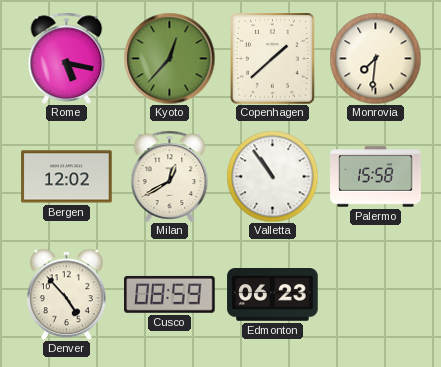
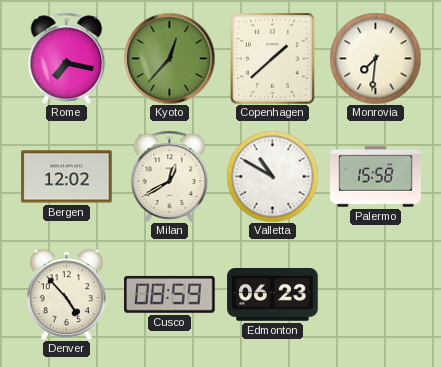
Rome: 5:17 -> 7:17 (67, 58)
Valletta: 10:54 -> 10:50 (272, 176)
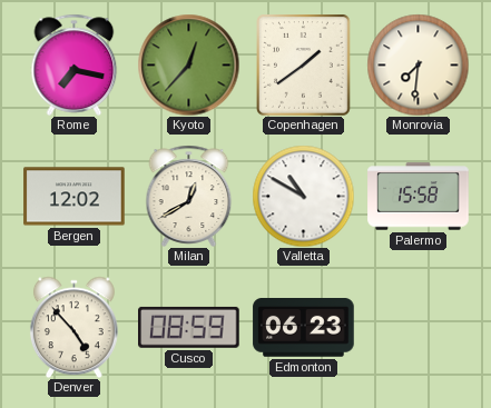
Copenhagen: 1:38 -> 1:39 (304, 66)
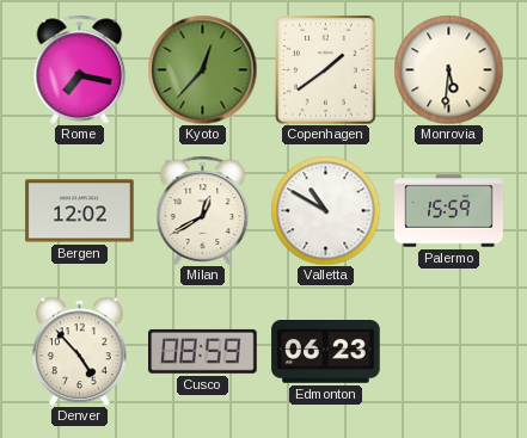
Monrovia: 7:31 -> 5:31 (448, 69)
Palermo: 15:58 -> 15:59 (449, 211)
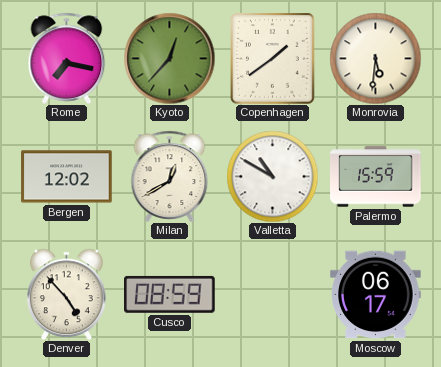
Edmonton: 06:23 -> none (326, 352)
Moscow: none -> 06:17 (376, 295)
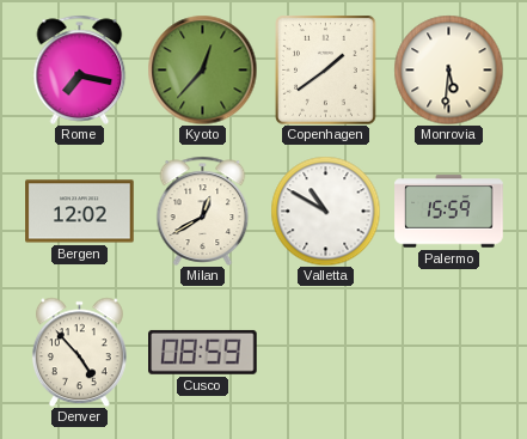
Moscow: 06:17 -> none (376, 295)
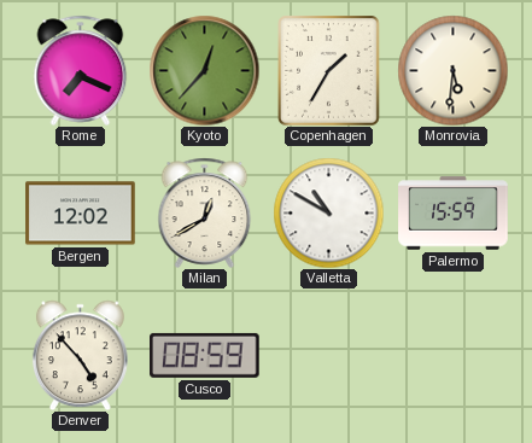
Rome: 7:17 -> 7:19 (81, 70)
Copenhagen: 1:39 -> 1:35 (329, 71)
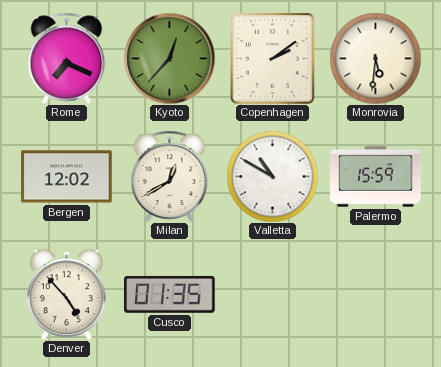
Copenhagen: 1:35 -> 2:09 (273, 59)
Cusco: 08:59 -> 01:35 (170, 294)
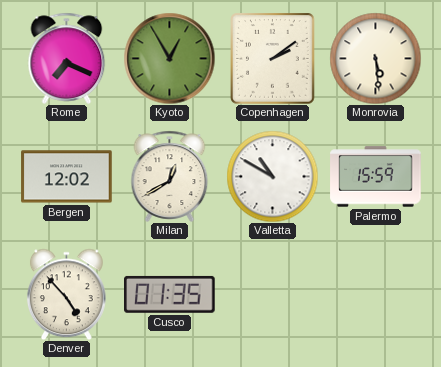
Kyoto: 12:37 -> 12:55 (169, 58)
Monrovia: 5:31 -> 5:29 (375, 58)
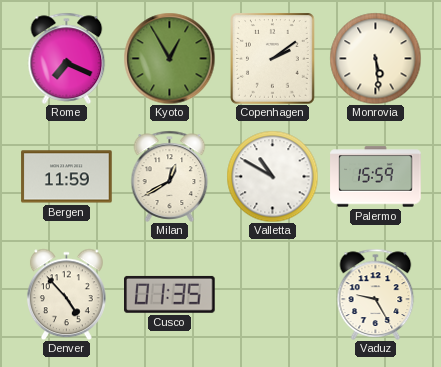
Bergen: 12:02 -> 11:59 (67, 177)
Vaduz: none -> 9:25 (376, 294)
